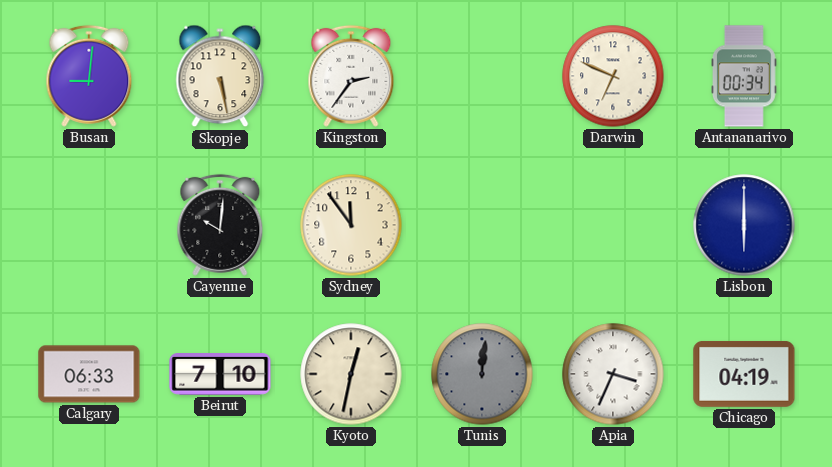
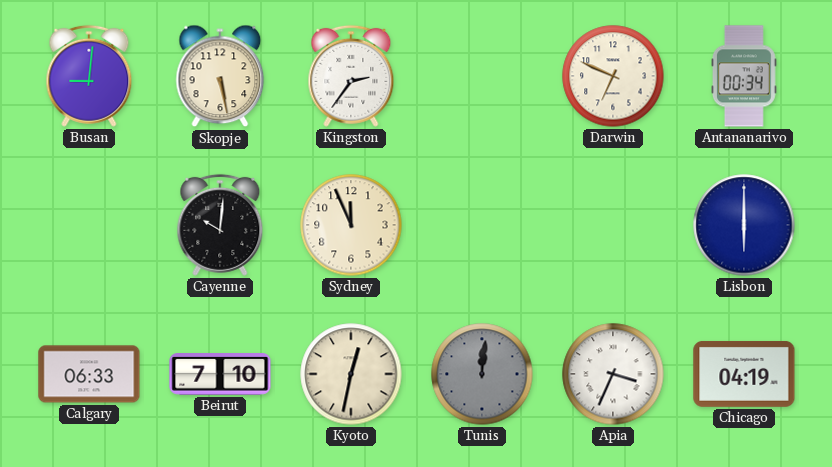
Sydney: 11:54 -> 11:56 (351, 225)
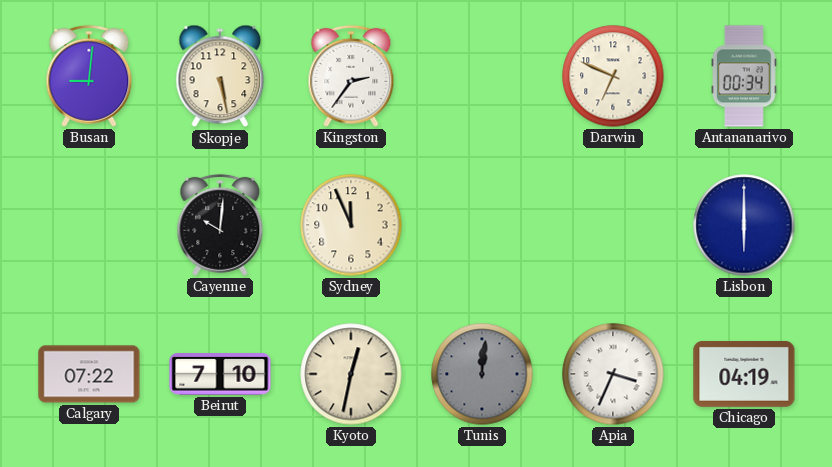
Calgary: 06:33 -> 07:22 (89, 374)
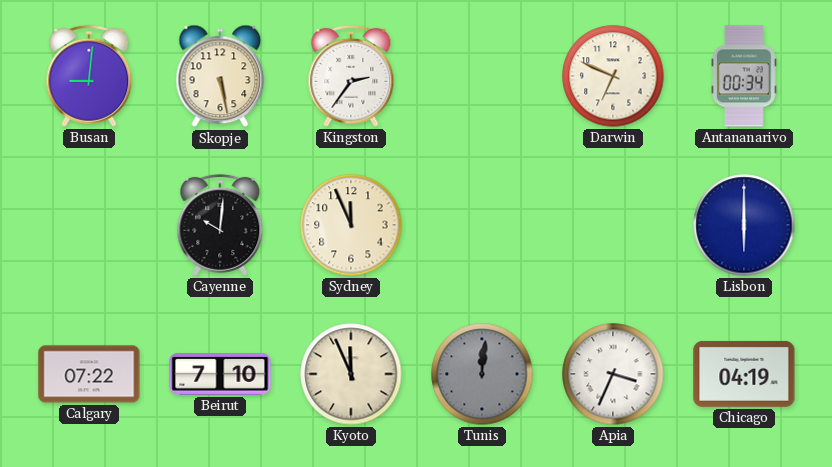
Kyoto: 12:32 -> 11:56 (351, 374)
